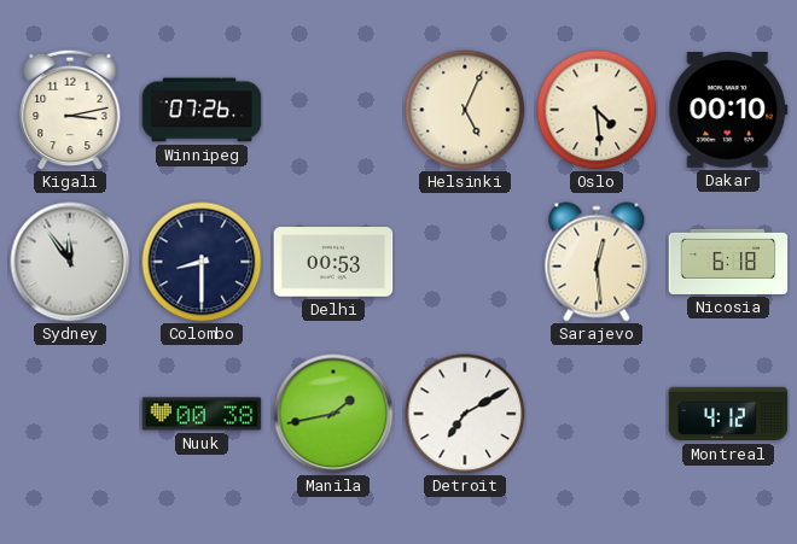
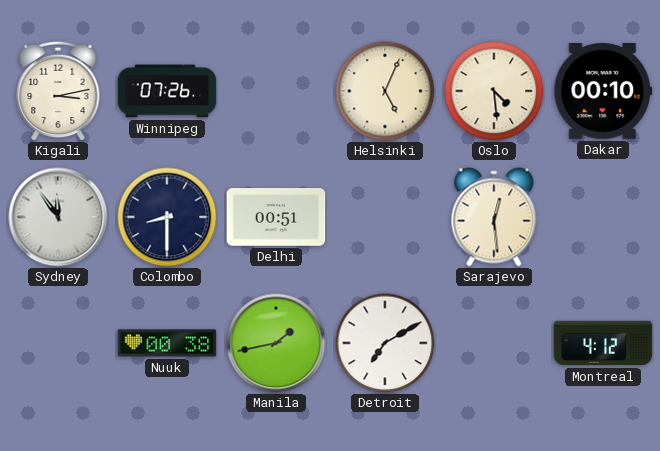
Delhi: 00:53 -> 00:51 (276, 217)
Nicosia: 6:18 -> none (728, 262)
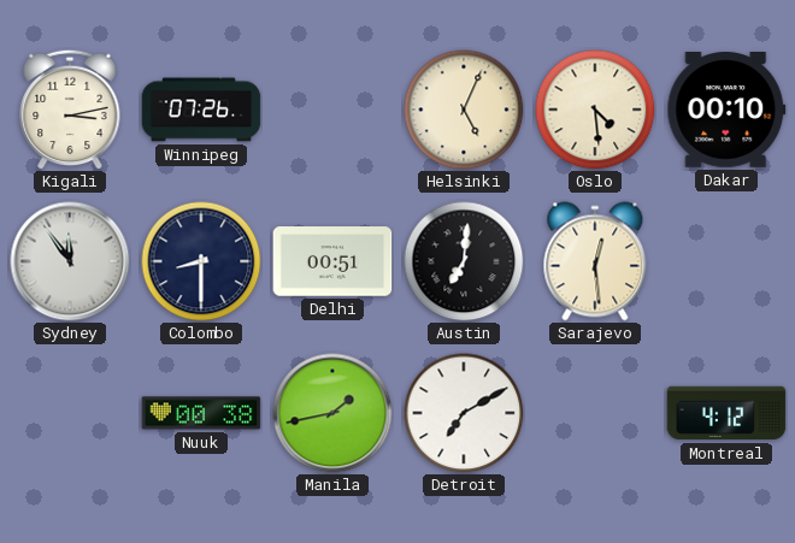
Austin: none -> 7:01 (464, 261)
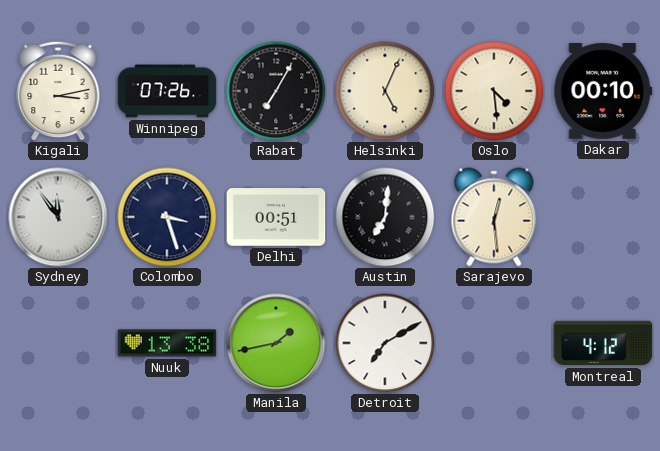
Rabat: none -> 7:05 (276, 91)
Colombo: 8:30 -> 3:27 (167, 217)
Nuuk: 00:38 -> 13:38 (167, 343)
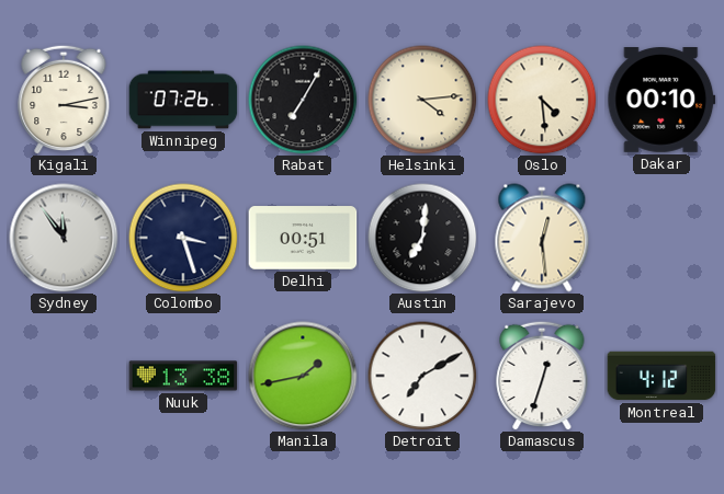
Helsinki: 5:04 -> 4:14 (422, 100)
Damascus: none -> 12:33 (542, 376)
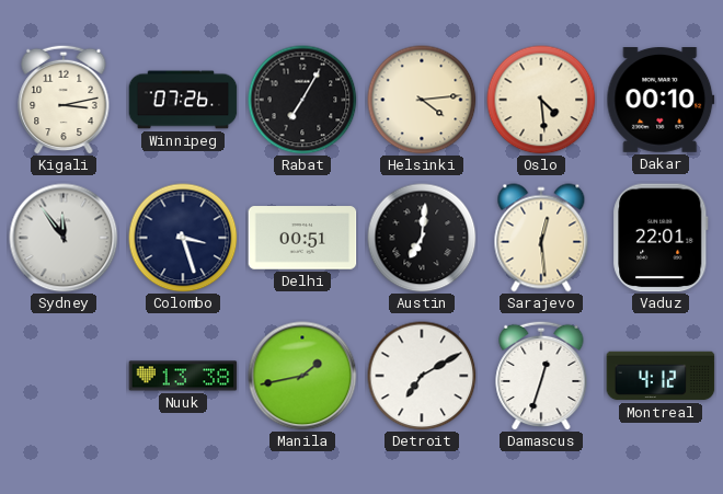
Vaduz: none -> 22:01 (661, 238)
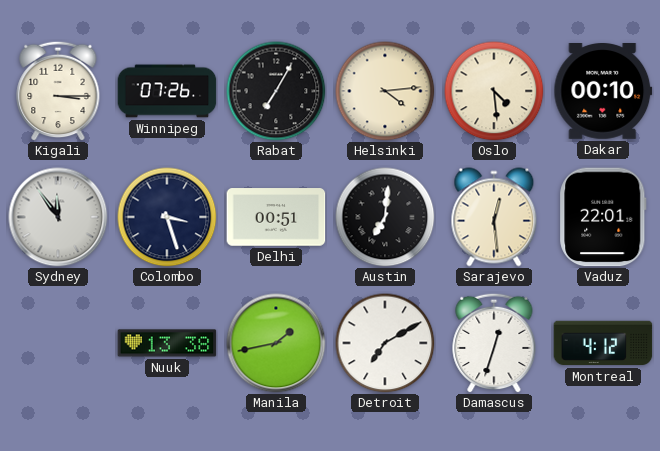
Kigali: 3:13 -> 3:15 (58, 91)
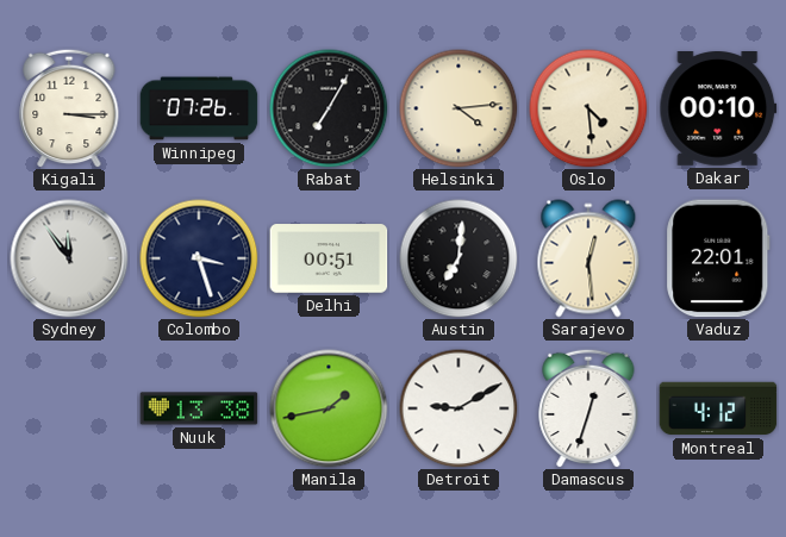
Detroit: 7:10 -> 9:10 (458, 408)
